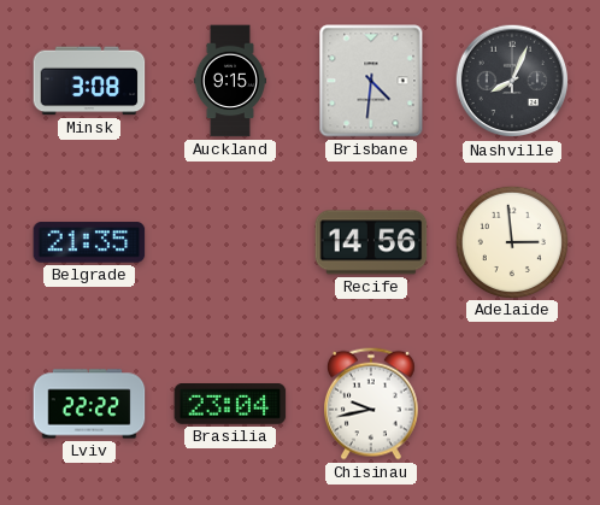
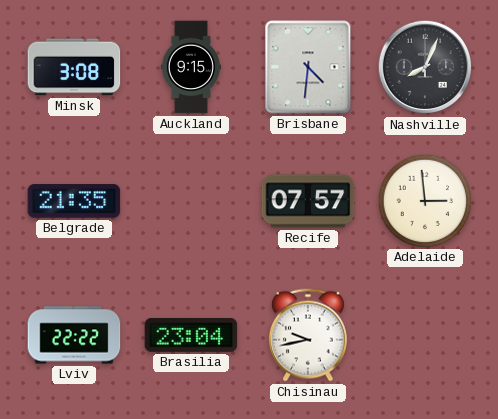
Recife: 14:56 -> 07:57 (308, 201)
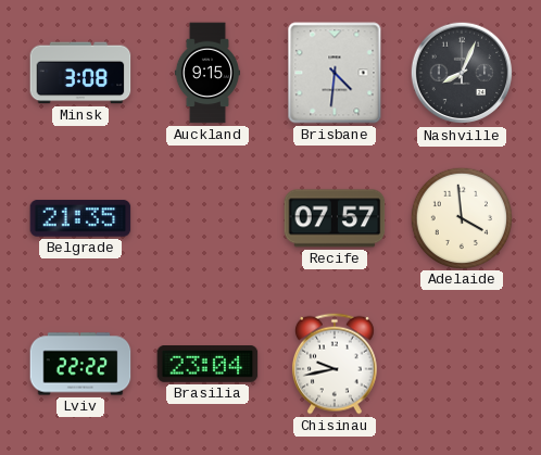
Adelaide: 2:59 -> 3:59 (461, 217)
